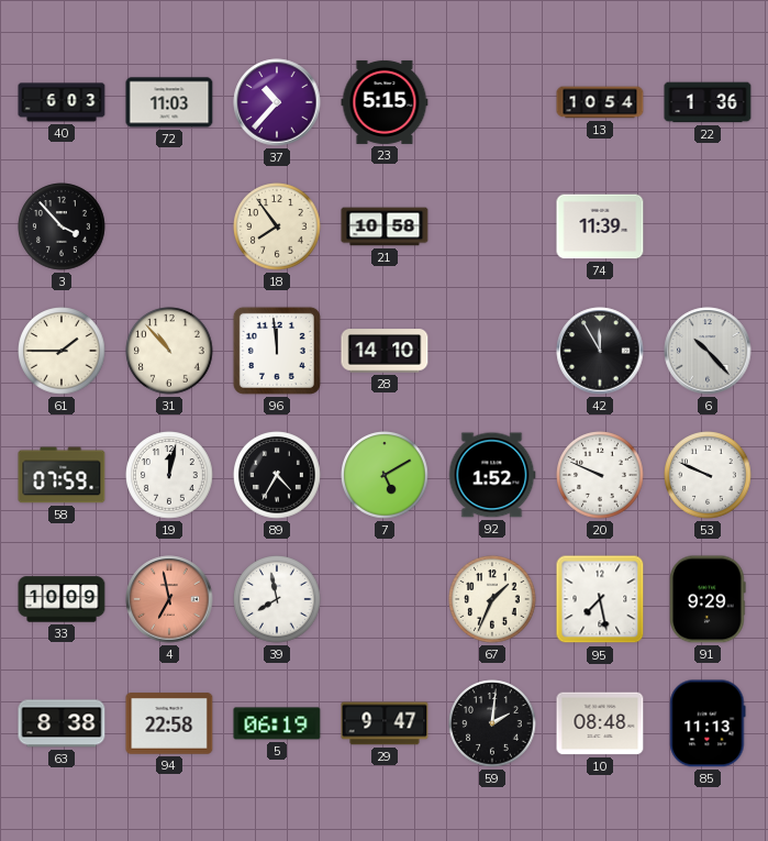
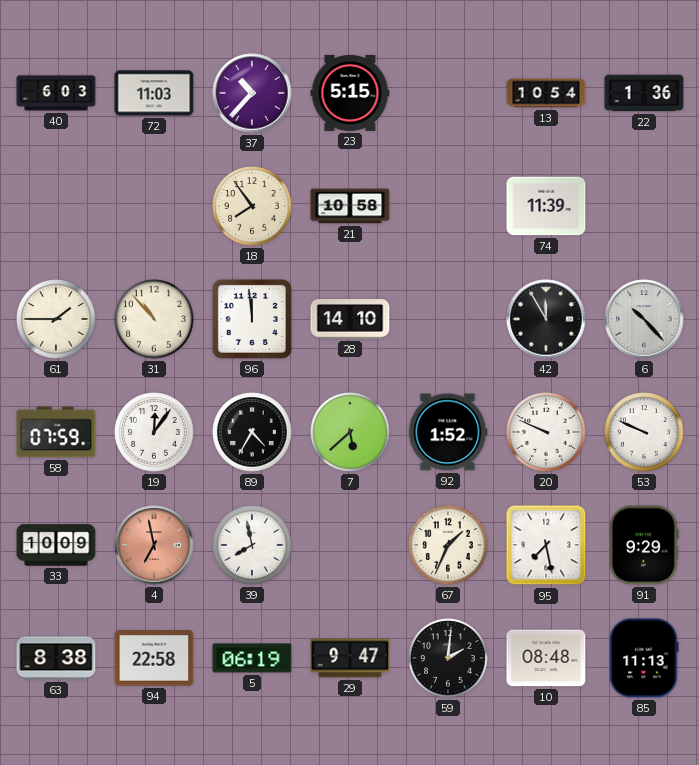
3: 3:53 -> none (62, 226)
19: 12:02 -> 12:06 (154, 432)
7: 5:10 -> 5:38 (350, 432)
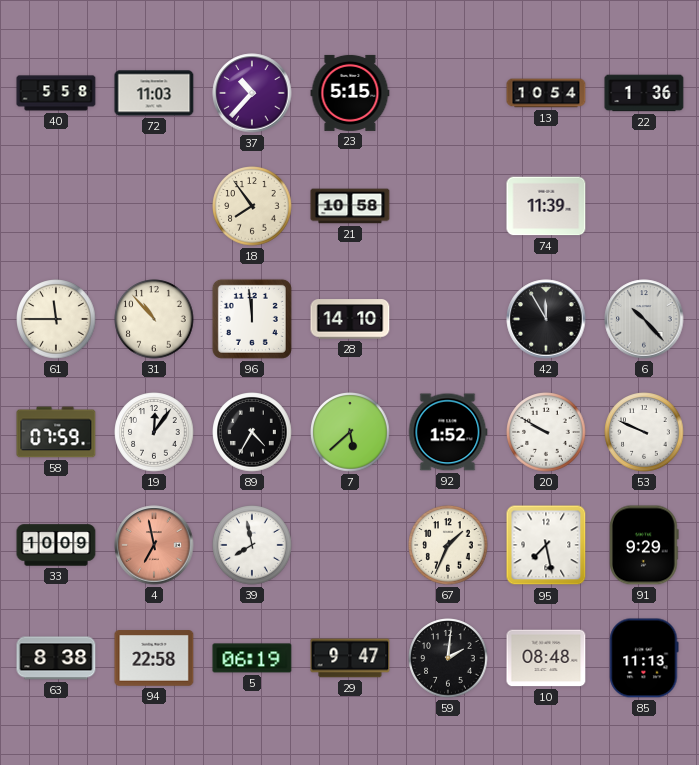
40: 6:03 -> 5:58 (56, 93)
61: 1:45 -> 11:45 (56, 319)
20: 9:49 -> 9:50 (546, 432)
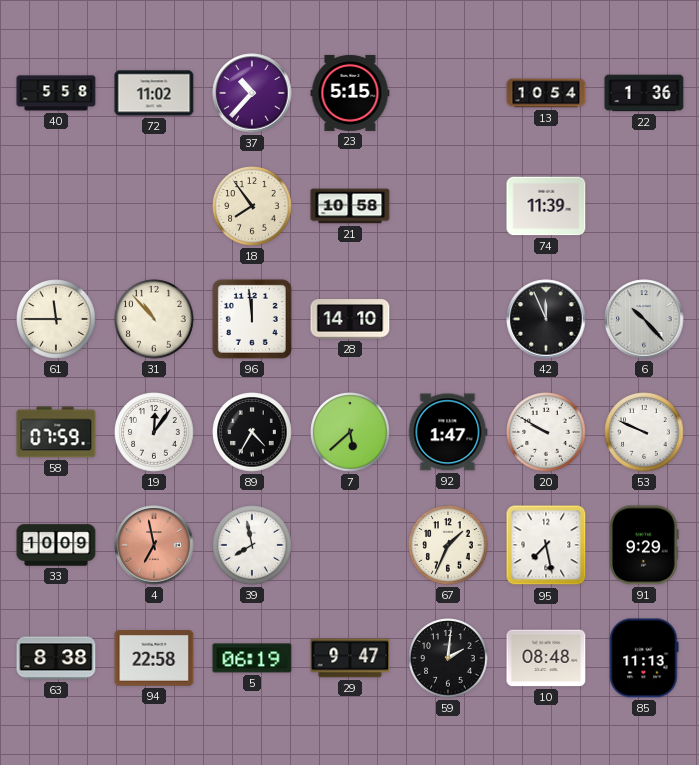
72: 11:03 -> 11:02 (154, 93)
42: 11:55 -> 11:56 (546, 319)
92: 1:52 -> 1:47 (448, 432)
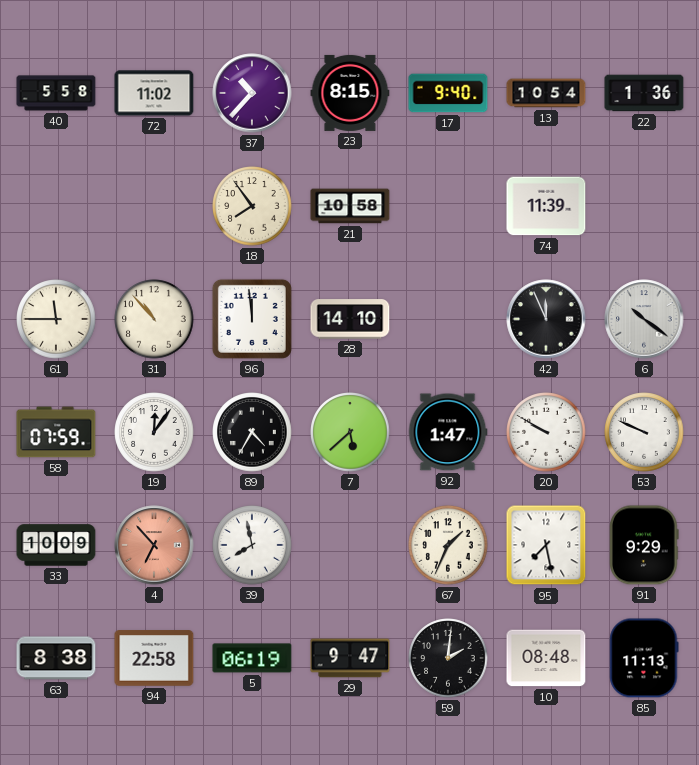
23: 5:15 -> 8:15 (350, 93)
17: none -> 9:40 (448, 93)
6: 10:23 -> 10:21 (644, 319)
4: 6:58 -> 6:53 (154, 545)
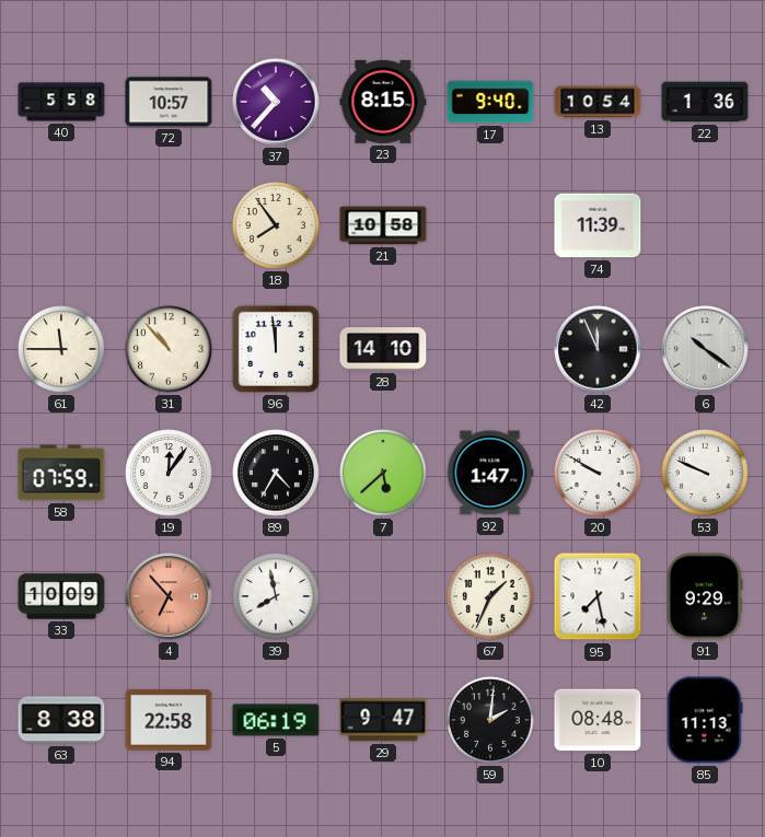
72: 11:02 -> 10:57 (169, 102)
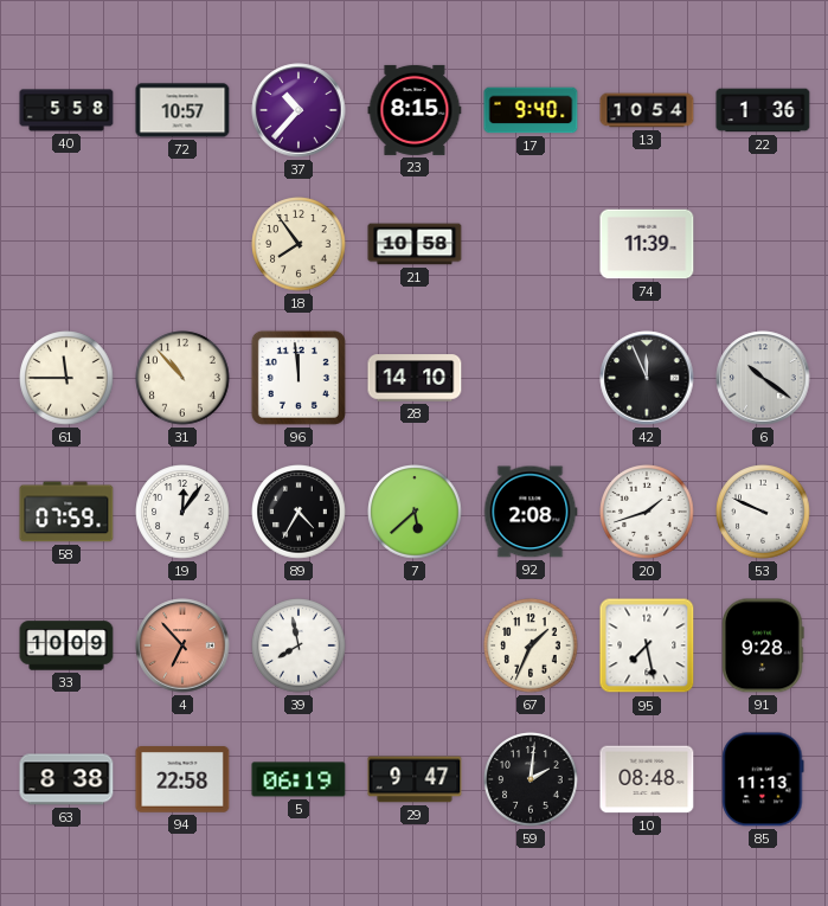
92: 1:47 -> 2:08 (531, 512)
20: 9:50 -> 1:42 (647, 512)
91: 9:29 -> 9:28 (763, 645)
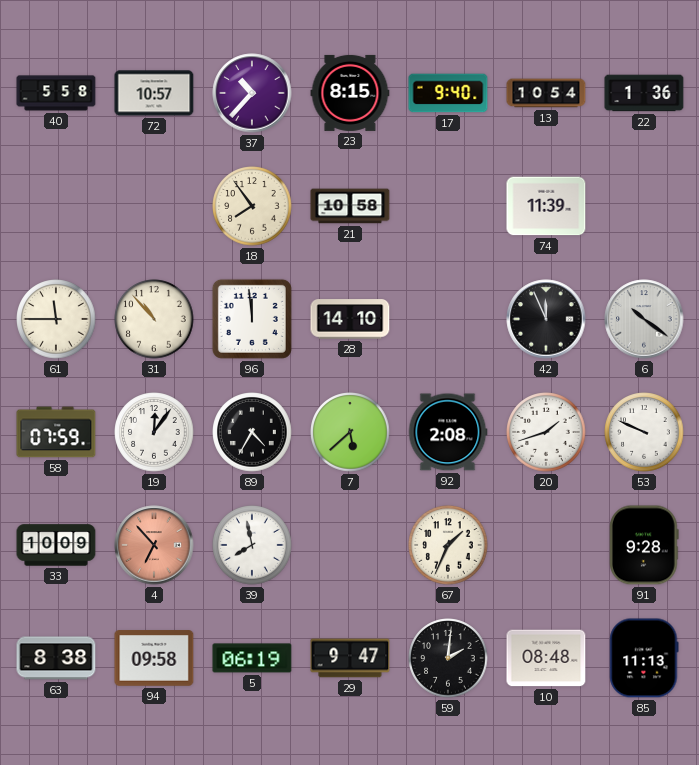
95: 7:28 -> none (647, 645)
94: 22:58 -> 09:58 (154, 658)
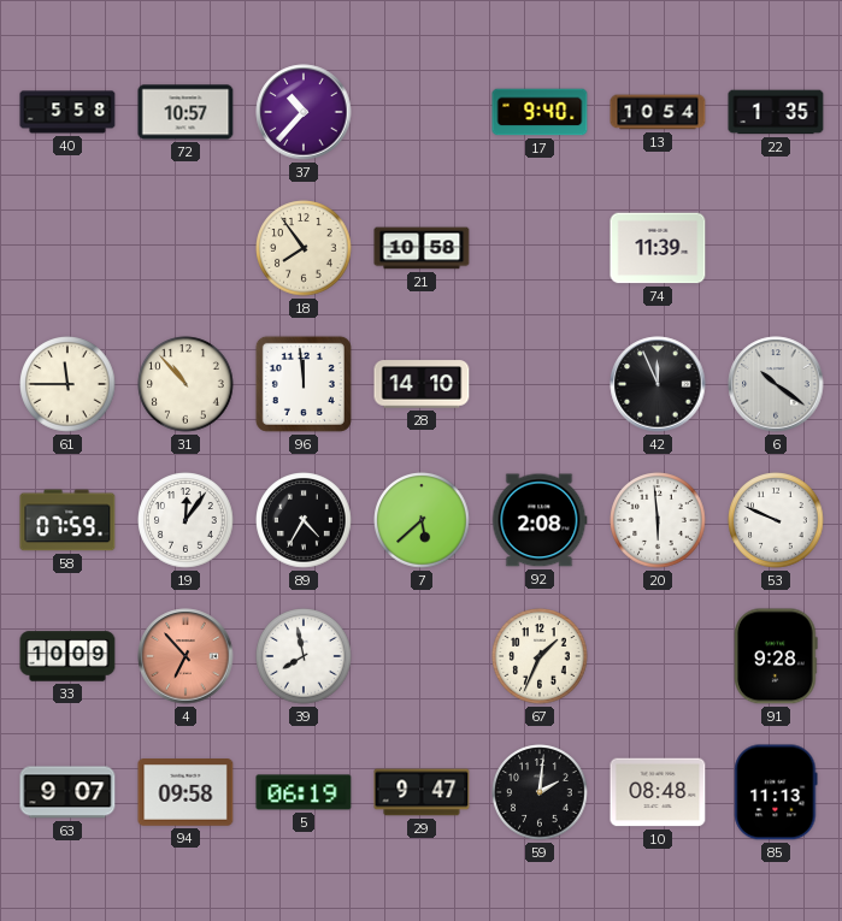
23: 8:15 -> none (350, 93)
22: 1:36 -> 1:35 (776, 112)
20: 1:42 -> 5:59 (658, 520)
63: 8:38 -> 9:07 (67, 792)
